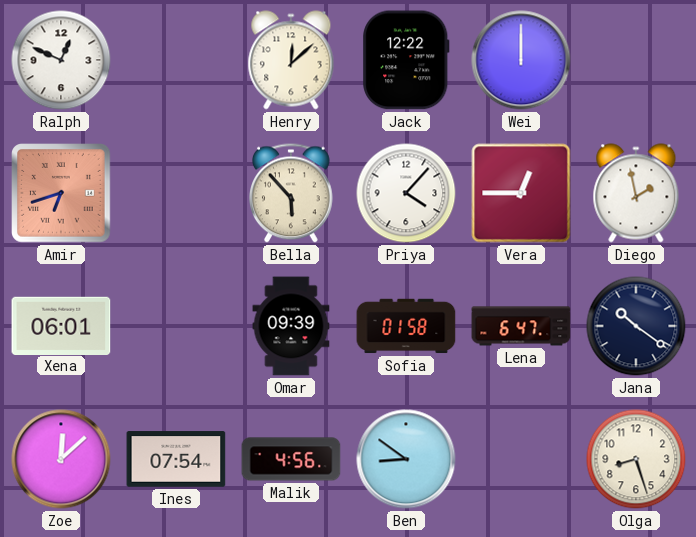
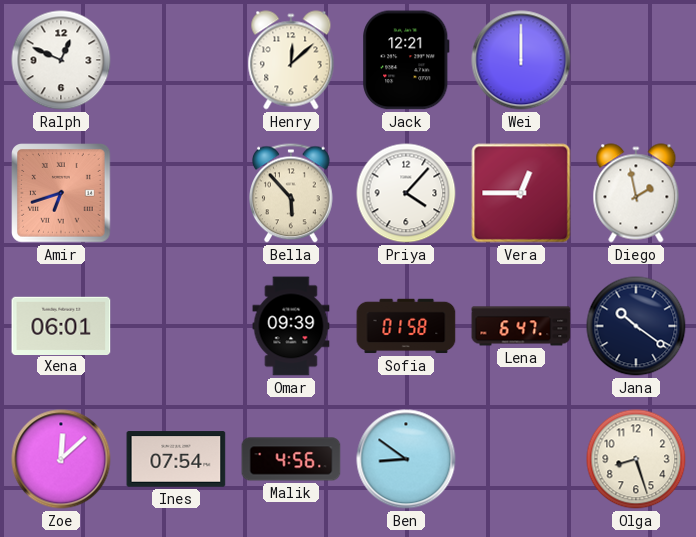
Jack: 12:22 -> 12:21 (406, 60)
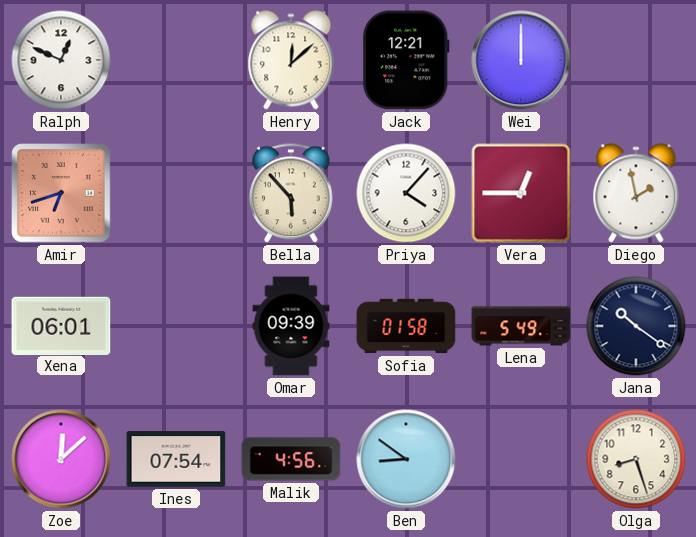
Lena: 6:47 -> 5:49 (521, 326)
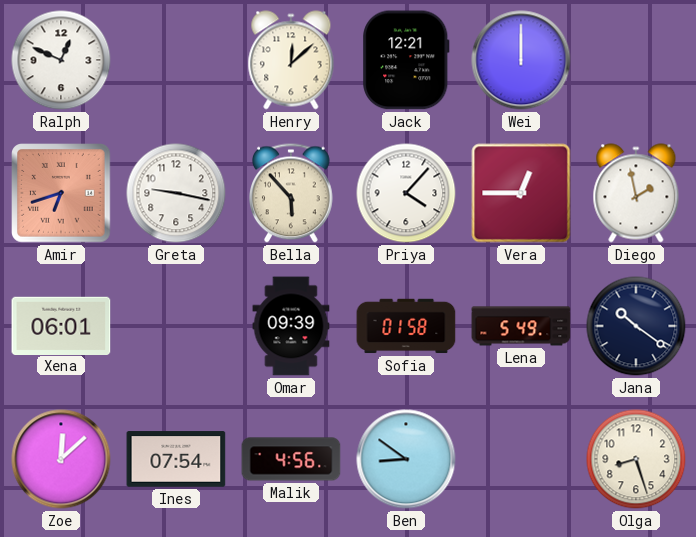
Greta: none -> 9:17 (176, 193)
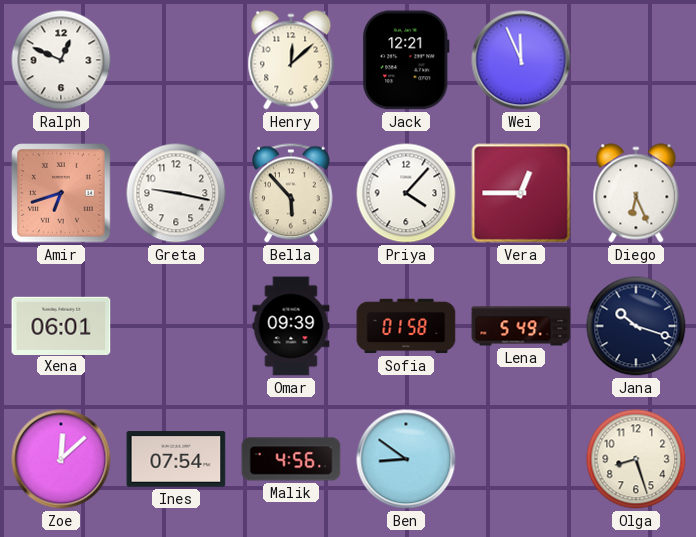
Wei: 12:00 -> 11:56 (521, 60)
Diego: 1:58 -> 6:26 (636, 193)
Jana: 10:21 -> 10:18 (636, 326)
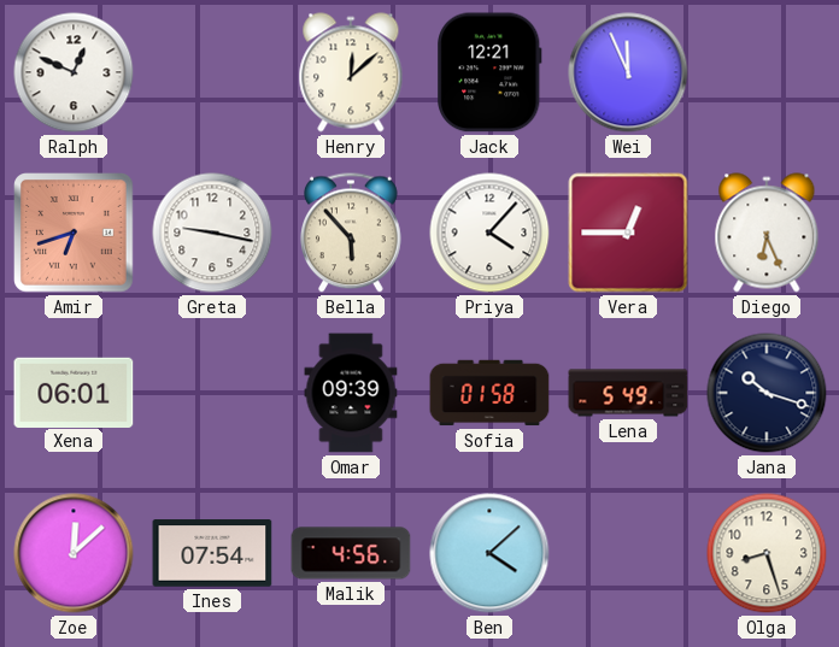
Ben: 8:51 -> 4:08 (489, 553)
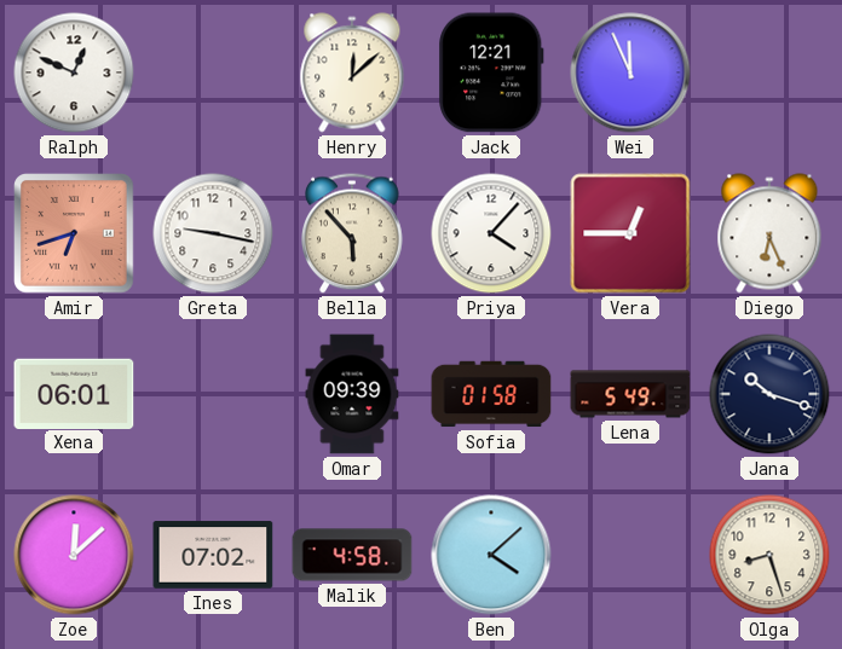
Ines: 07:54 -> 07:02 (213, 555)
Malik: 4:56 -> 4:58 (352, 555)
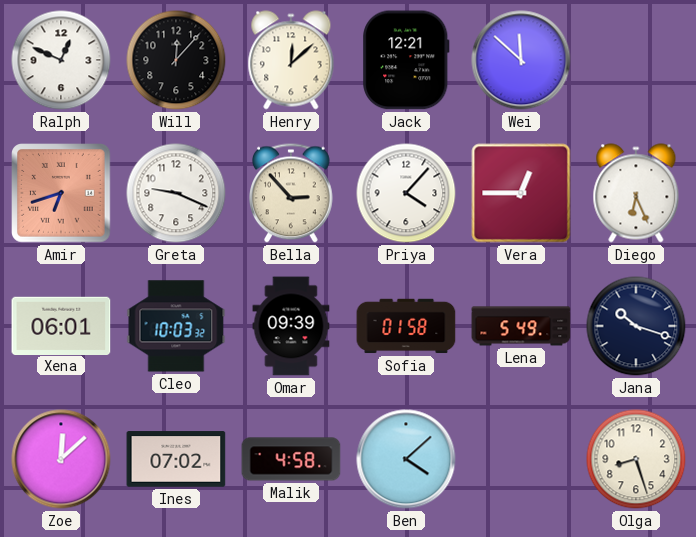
Will: none -> 12:07 (176, 60)
Wei: 11:56 -> 11:52 (521, 60)
Greta: 9:17 -> 9:19 (176, 193)
Bella: 5:53 -> 2:53 (292, 193)
Cleo: none -> 10:03 (176, 326)
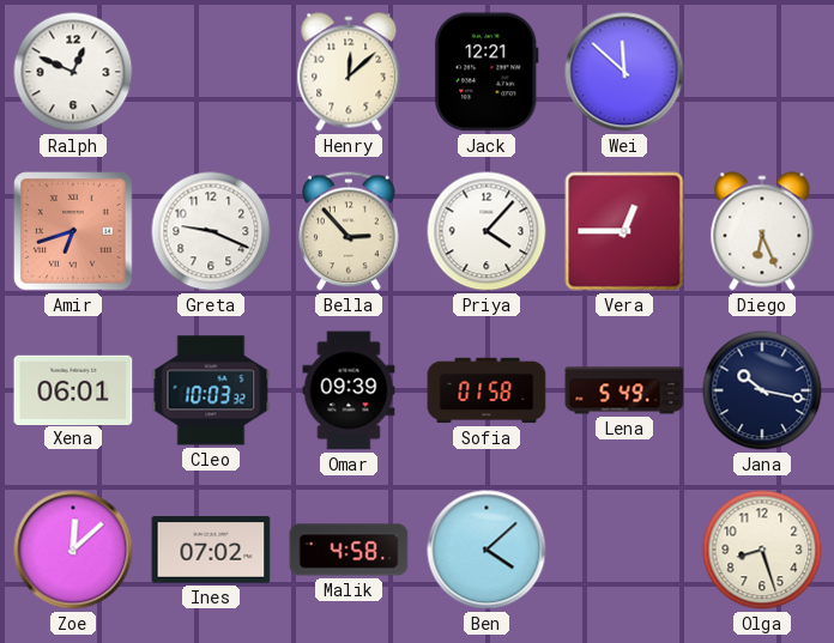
Will: 12:07 -> none (176, 60)
Jana: 10:18 -> 10:17 (762, 390)
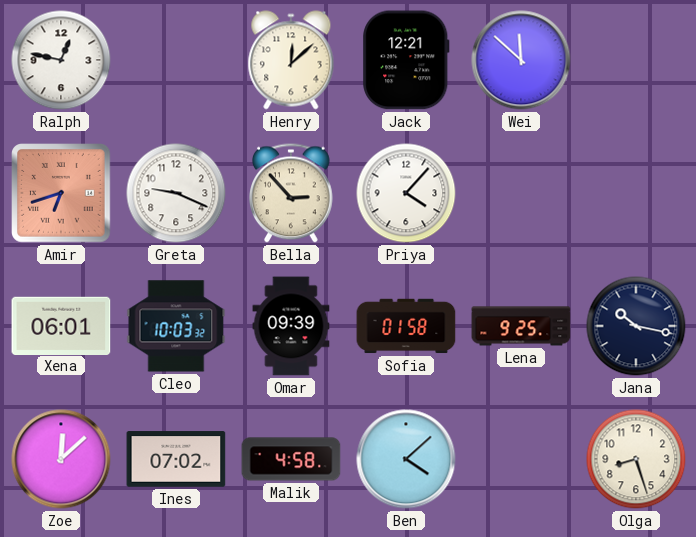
Ralph: 12:49 -> 12:47 (61, 60)
Vera: 12:45 -> none (624, 231)
Diego: 6:26 -> none (762, 231)
Lena: 5:49 -> 9:25 (521, 326)
